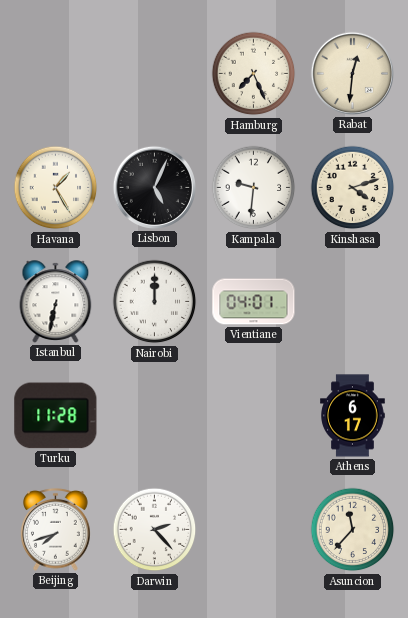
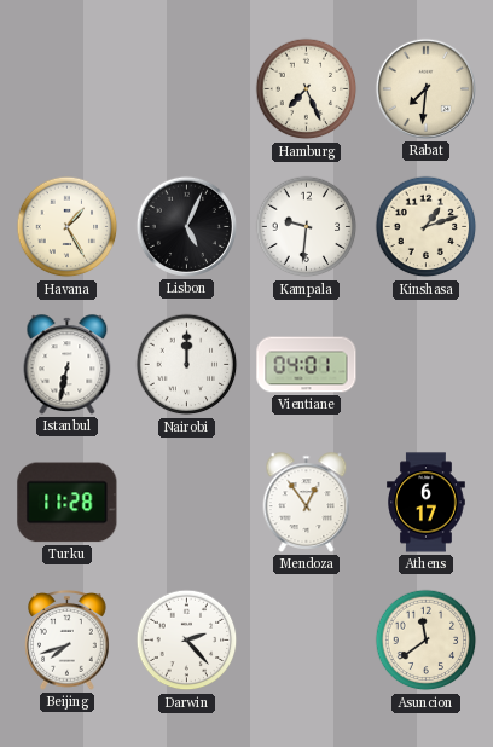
Rabat: 12:31 -> 7:31 (425, 88)
Kinshasa: 4:12 -> 1:12 (427, 227)
Mendoza: none -> 12:54 (307, 503)
Asuncion: 11:37 -> 11:39 (427, 641)
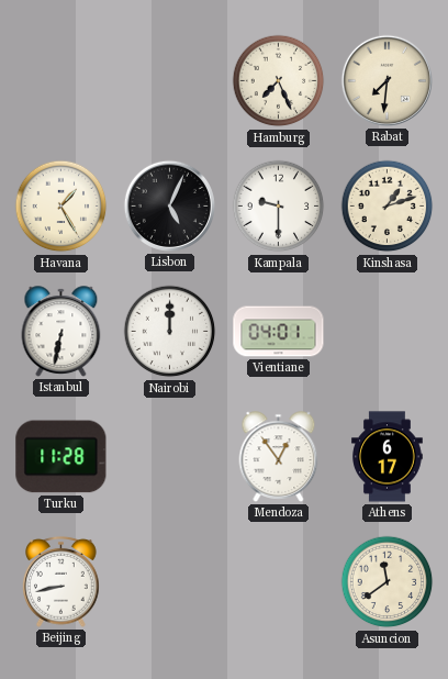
Kampala: 9:31 -> 9:30 (279, 207)
Beijing: 7:42 -> 8:43 (61, 581)
Darwin: 2:23 -> none (187, 641)
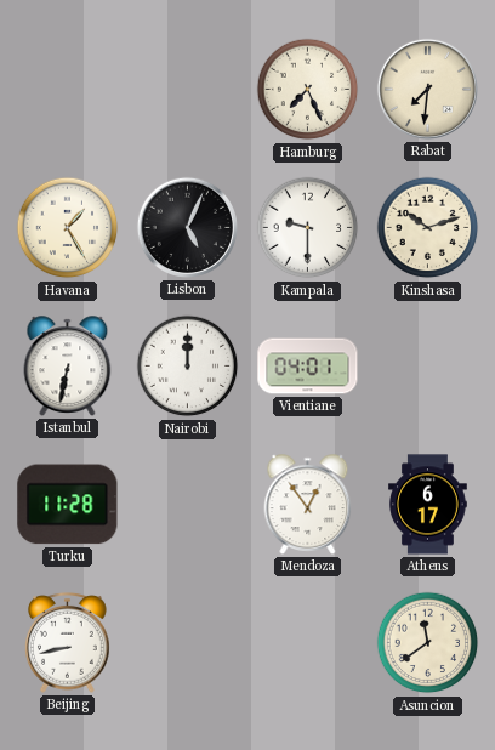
Kinshasa: 1:12 -> 10:12 (428, 228)
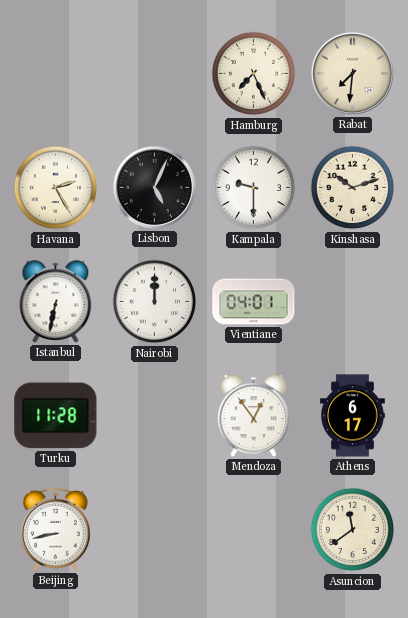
Havana: 1:25 -> 2:25 (56, 188)
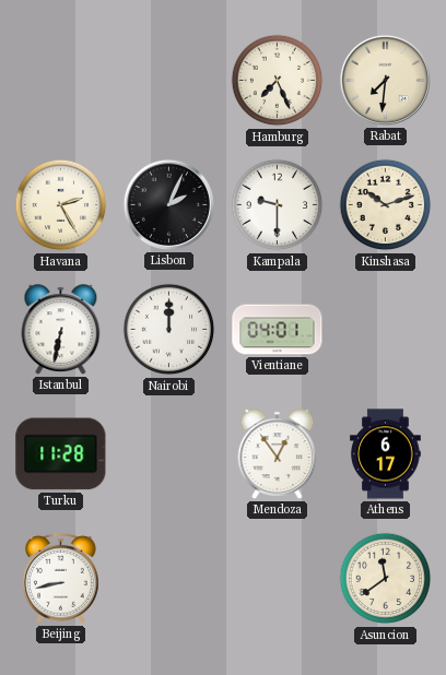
Lisbon: 5:04 -> 2:04 (168, 204)
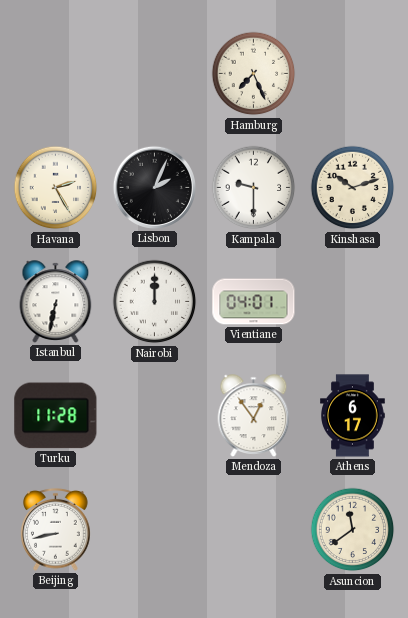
Rabat: 7:31 -> none (385, 80)
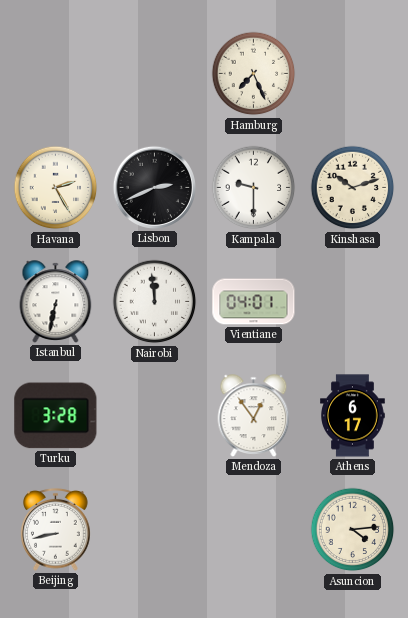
Lisbon: 2:04 -> 2:41 (154, 187)
Nairobi: 12:00 -> 11:59 (155, 302)
Turku: 11:28 -> 3:28 (56, 416)
Asuncion: 11:39 -> 4:14 (353, 530)
